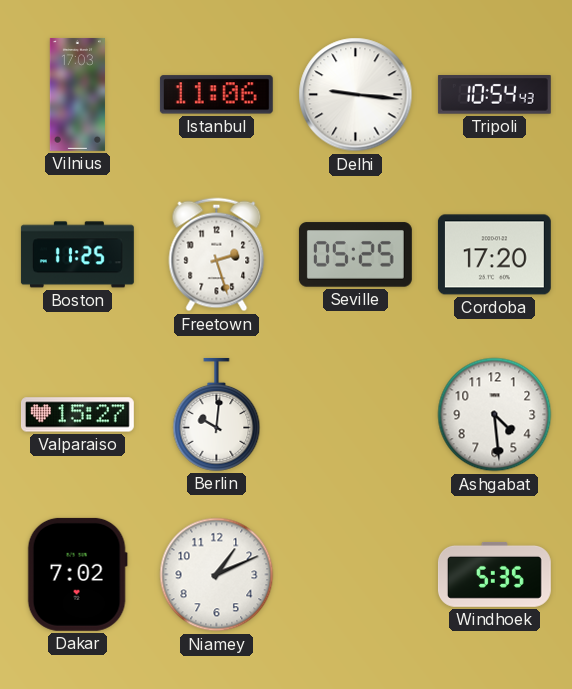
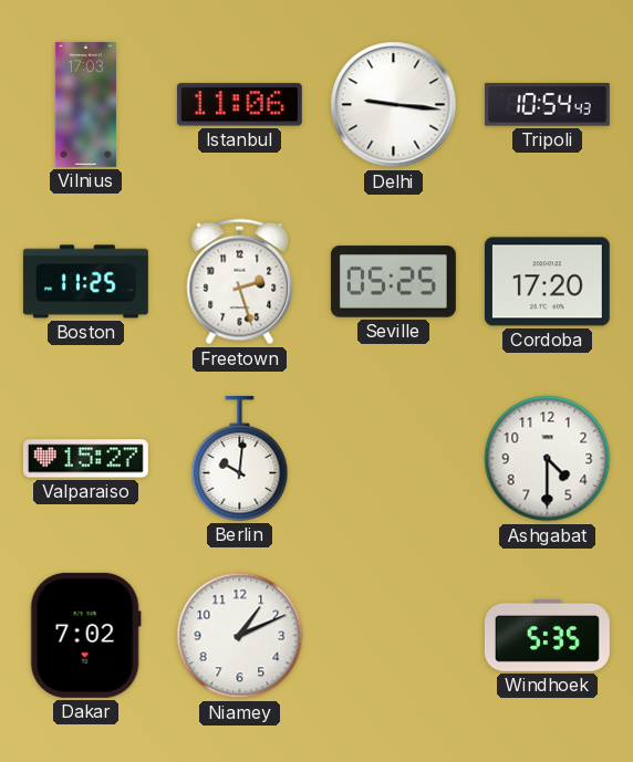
Ashgabat: 4:29 -> 4:30 (548, 459)
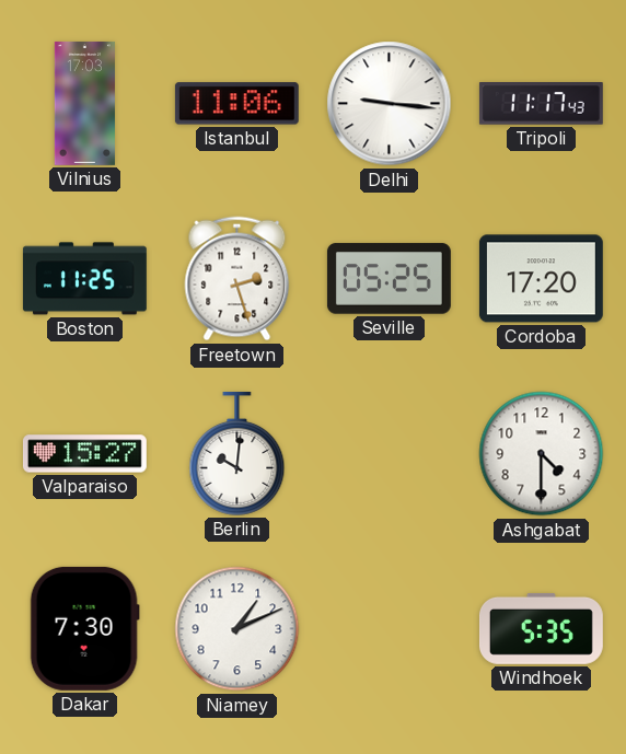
Tripoli: 10:54 -> 11:17 (541, 104)
Dakar: 7:02 -> 7:30 (84, 628)
